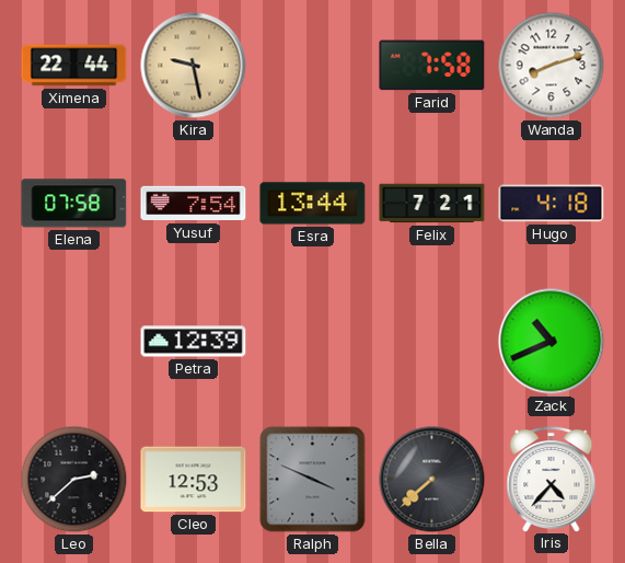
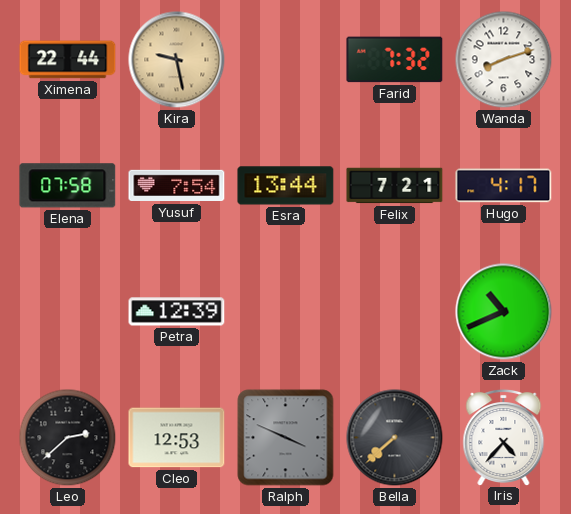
Farid: 7:58 -> 7:32 (395, 60)
Hugo: 4:18 -> 4:17 (504, 186)
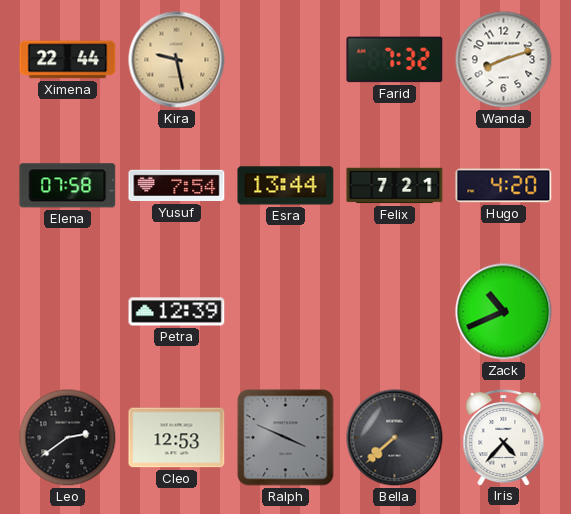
Hugo: 4:17 -> 4:20 (504, 186)
Leo: 2:38 -> 2:39 (68, 438)
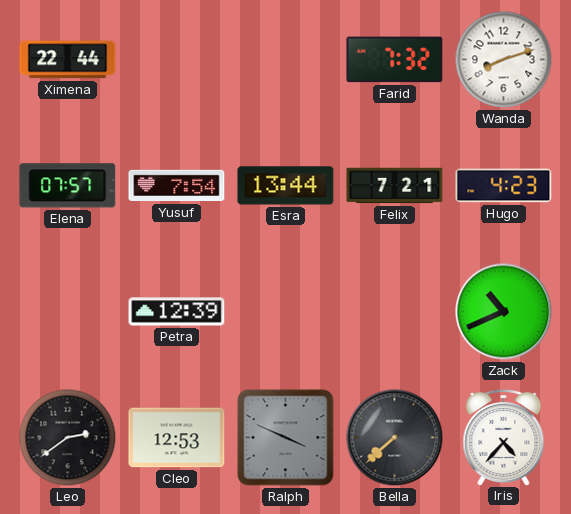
Kira: 9:28 -> none (177, 60)
Elena: 07:58 -> 07:57 (68, 186)
Hugo: 4:20 -> 4:23 (504, 186)
